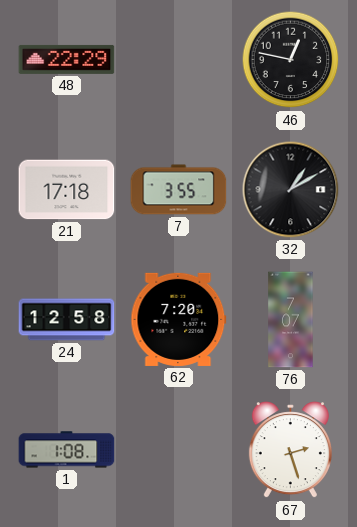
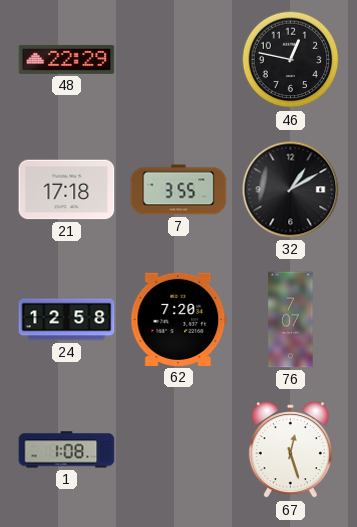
67: 2:27 -> 12:27 (290, 450)
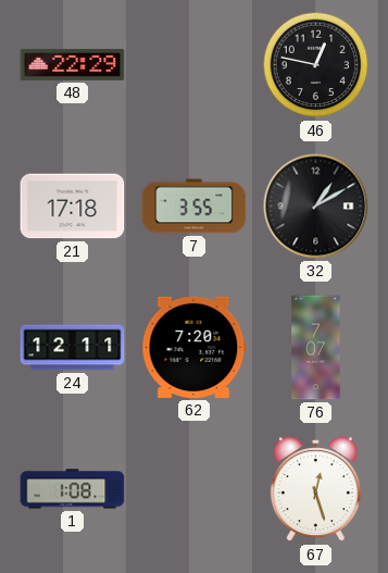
24: 12:58 -> 12:11 (73, 348)
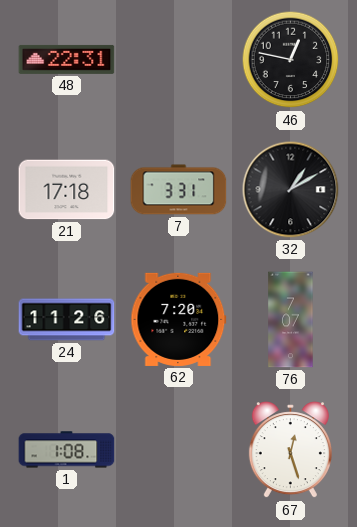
48: 22:29 -> 22:31 (67, 59)
7: 3:55 -> 3:31 (179, 190)
24: 12:11 -> 11:26 (67, 320)
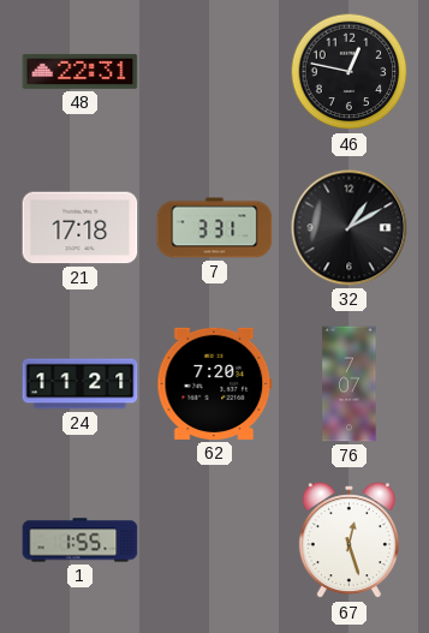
24: 11:26 -> 11:21 (81, 384)
1: 1:08 -> 1:55 (81, 541)
